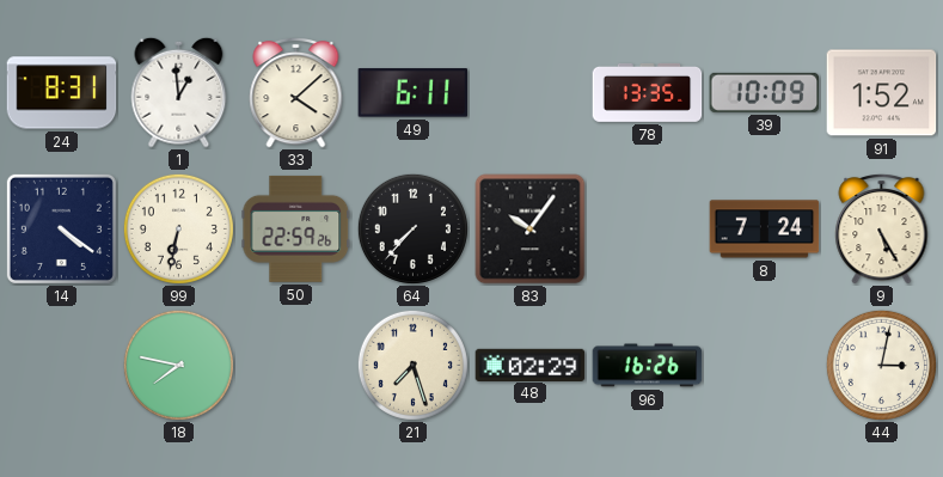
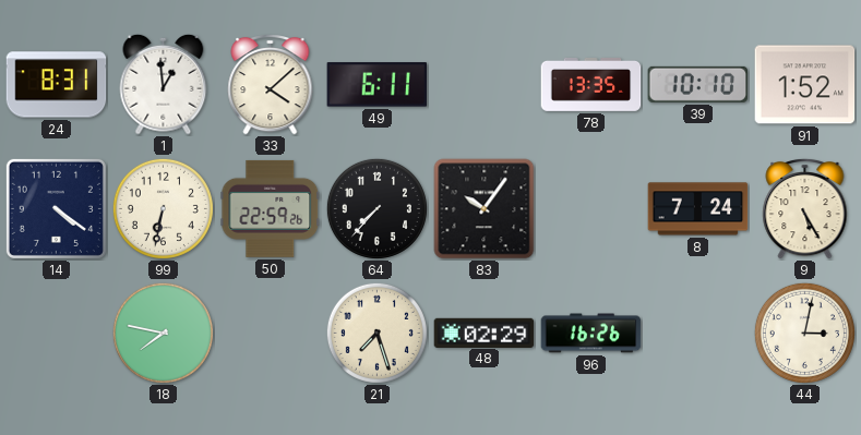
39: 10:09 -> 10:10 (698, 84)
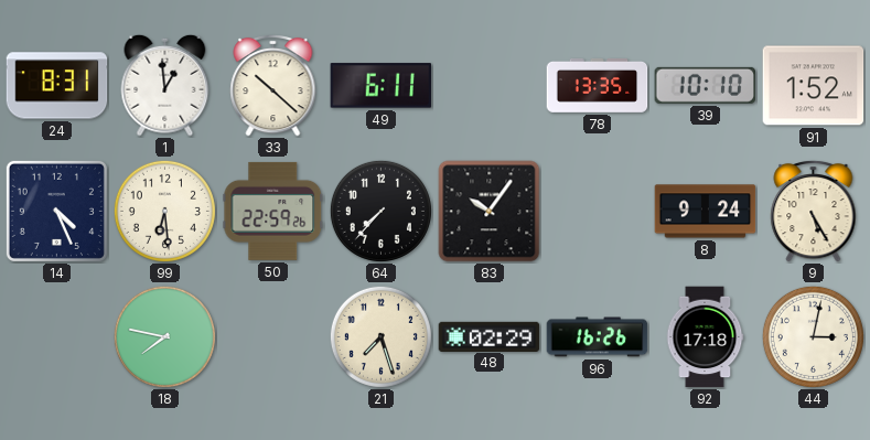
33: 4:08 -> 10:22 (273, 85)
14: 4:21 -> 4:26 (56, 211)
99: 6:32 -> 6:29 (164, 211)
8: 7:24 -> 9:24 (706, 212)
92: none -> 17:18 (705, 337)
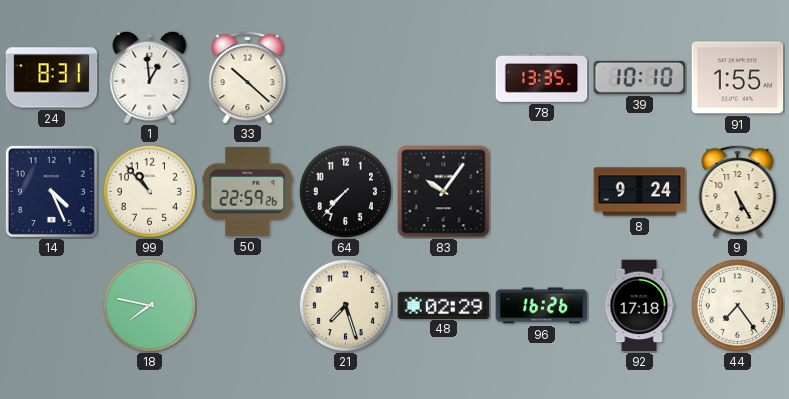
49: 6:11 -> none (382, 86)
91: 1:52 -> 1:55 (738, 78)
99: 6:29 -> 10:53 (149, 191)
44: 3:02 -> 7:24 (737, 305)
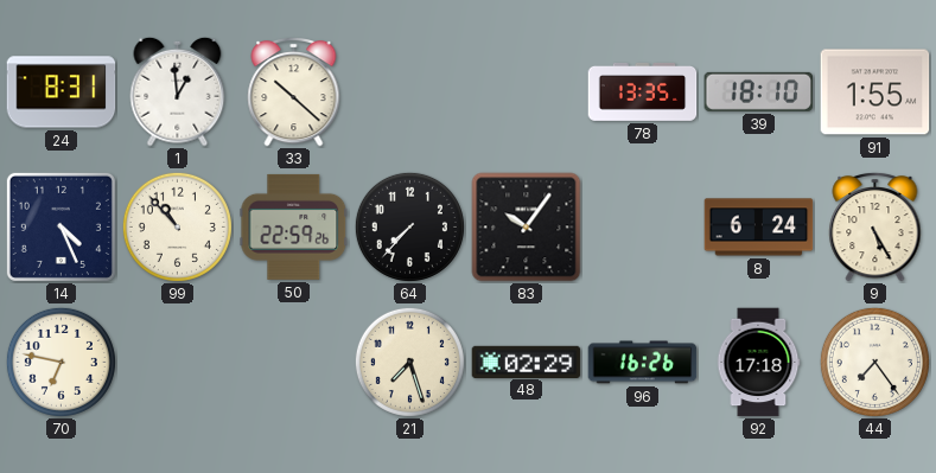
39: 10:10 -> 18:10 (759, 91)
8: 9:24 -> 6:24 (759, 228)
70: none -> 6:47 (61, 362)
18: 7:47 -> none (149, 305)
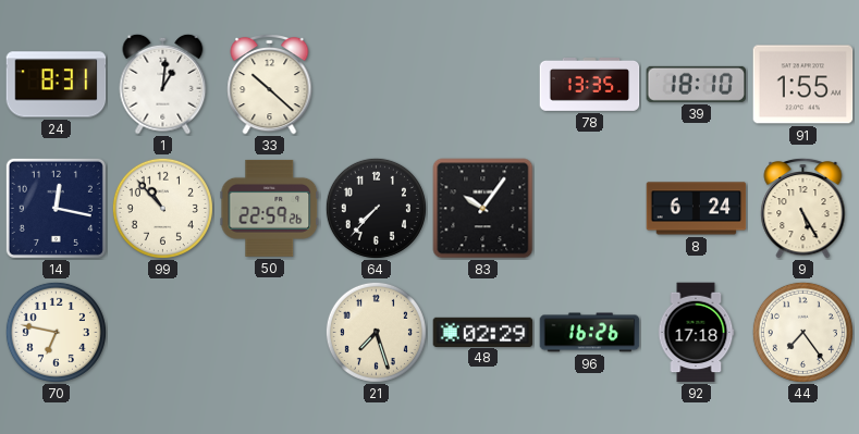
1: 12:59 -> 1:01 (163, 84)
14: 4:26 -> 12:17 (56, 208)
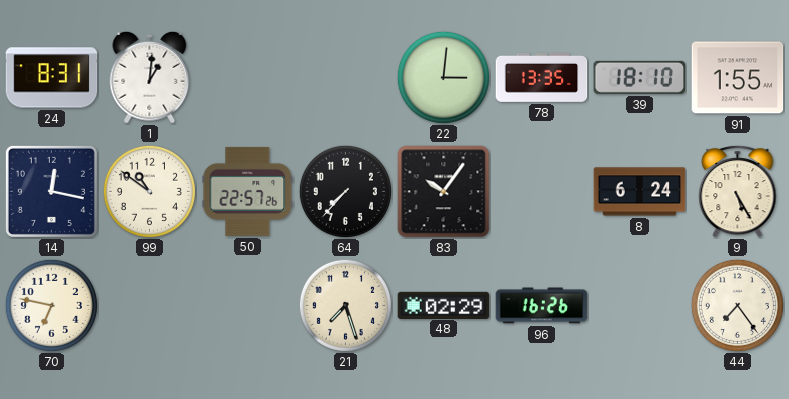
33: 10:22 -> none (270, 84)
22: none -> 3:01 (443, 77)
99: 10:53 -> 10:51 (149, 191)
50: 22:59 -> 22:57 (248, 191)
92: 17:18 -> none (696, 333)
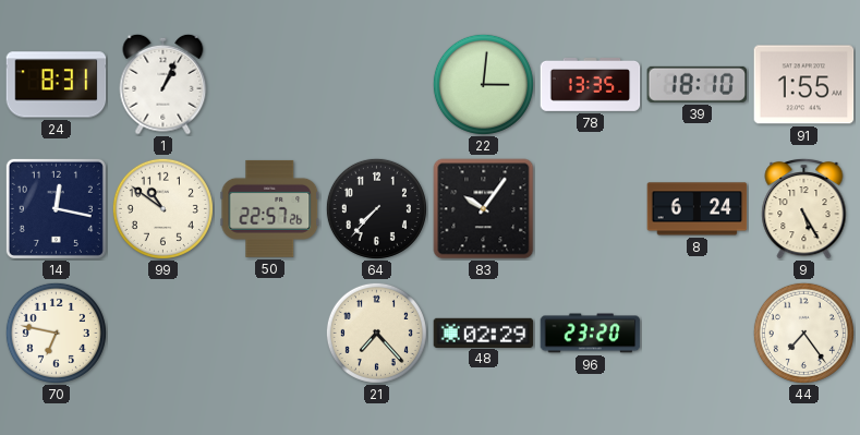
1: 1:01 -> 1:04 (163, 84)
21: 7:27 -> 7:23 (376, 333)
96: 16:26 -> 23:20 (591, 334)
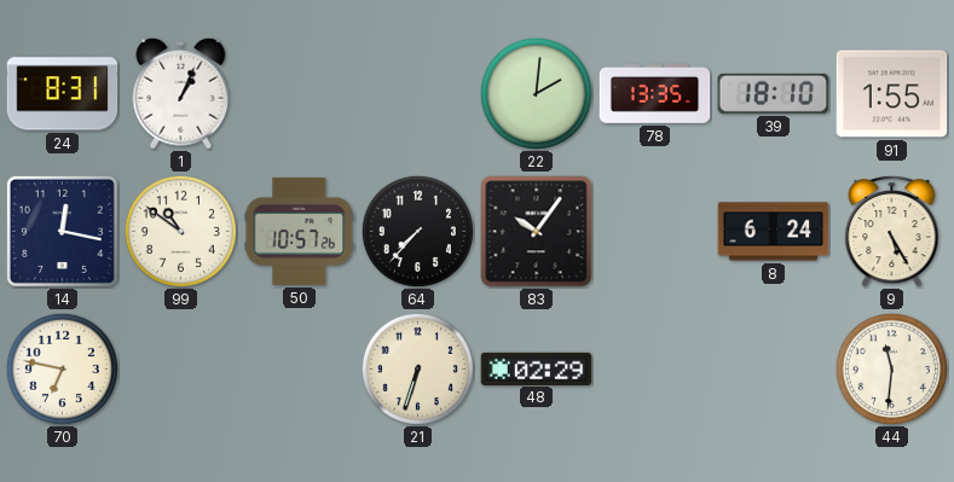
22: 3:01 -> 2:01 (536, 93)
50: 22:57 -> 10:57 (300, 231)
21: 7:23 -> 6:33 (417, 368)
96: 23:20 -> none (591, 334)
44: 7:24 -> 11:31 (891, 368)
